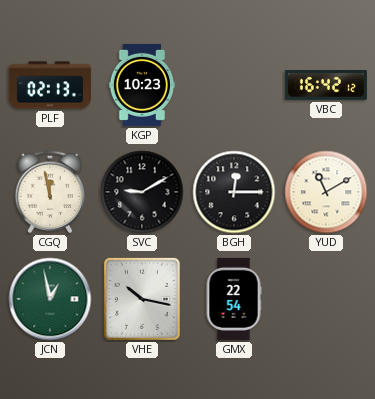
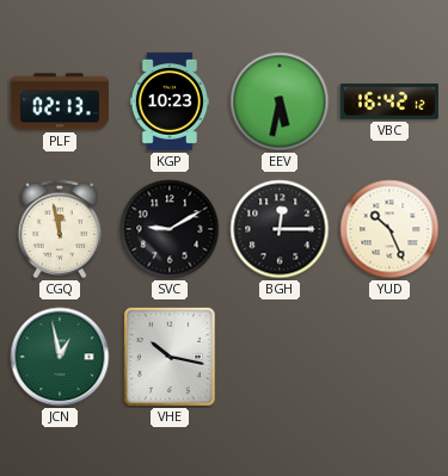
EEV: none -> 5:32 (280, 101)
YUD: 11:10 -> 10:26 (389, 229)
GMX: 22:54 -> none (234, 299)
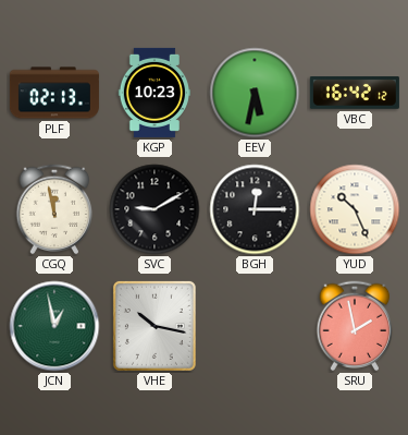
SRU: none -> 1:58 (355, 326)
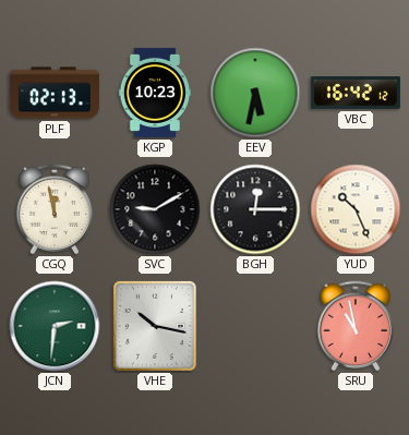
JCN: 12:58 -> 2:31 (55, 326)
SRU: 1:58 -> 10:58 (356, 326)
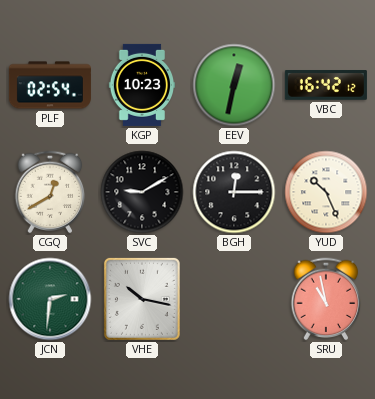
PLF: 02:13 -> 02:54 (50, 85)
EEV: 5:32 -> 12:32 (234, 85)
CGQ: 11:58 -> 12:40 (50, 192)
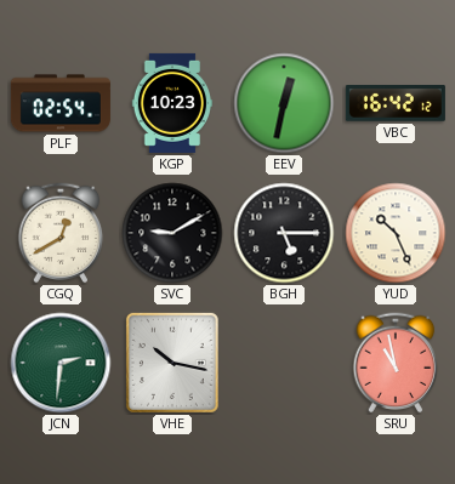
BGH: 12:15 -> 5:15 (284, 233)
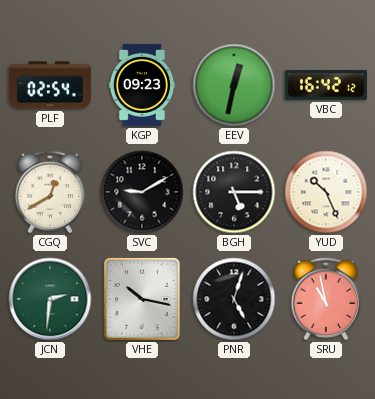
KGP: 10:23 -> 09:23 (141, 85)
PNR: none -> 5:03 (234, 299)
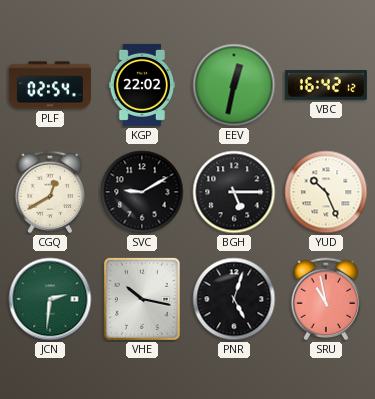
KGP: 09:23 -> 22:02 (141, 85)
